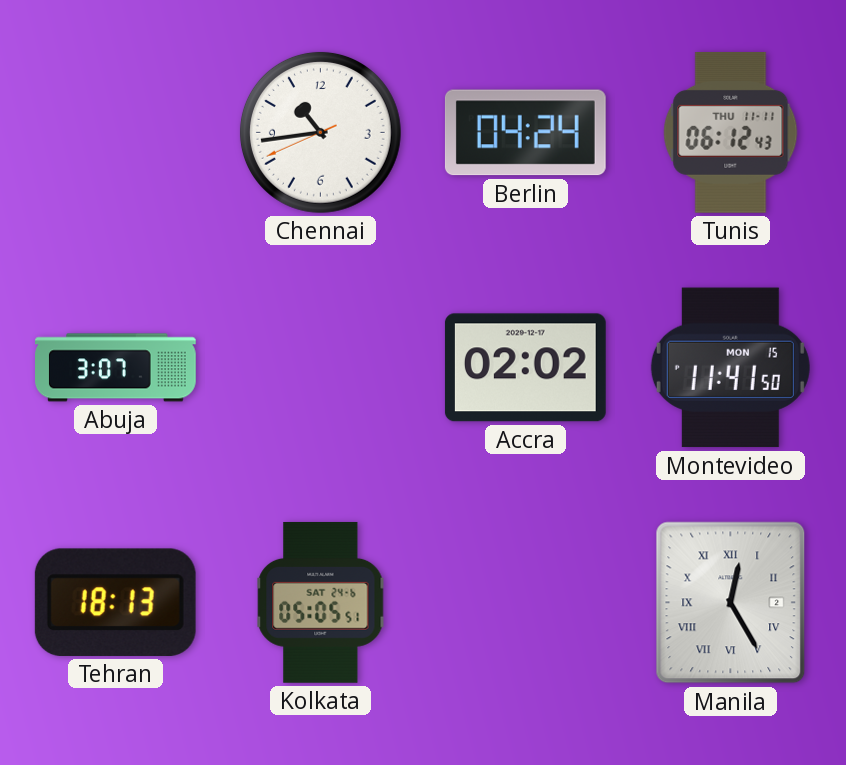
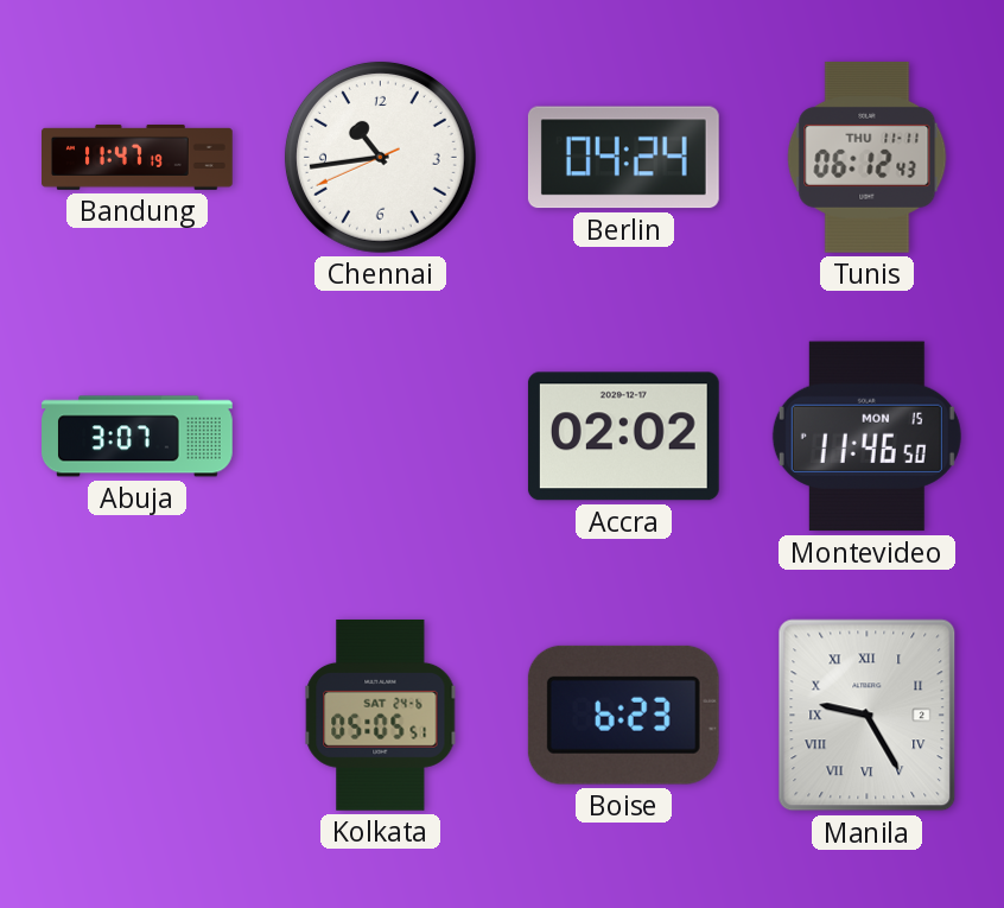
Bandung: none -> 11:47 (138, 157)
Montevideo: 11:41 -> 11:46 (866, 437)
Tehran: 18:13 -> none (115, 602)
Boise: none -> 6:23 (623, 715)
Manila: 12:25 -> 9:25 (868, 716)
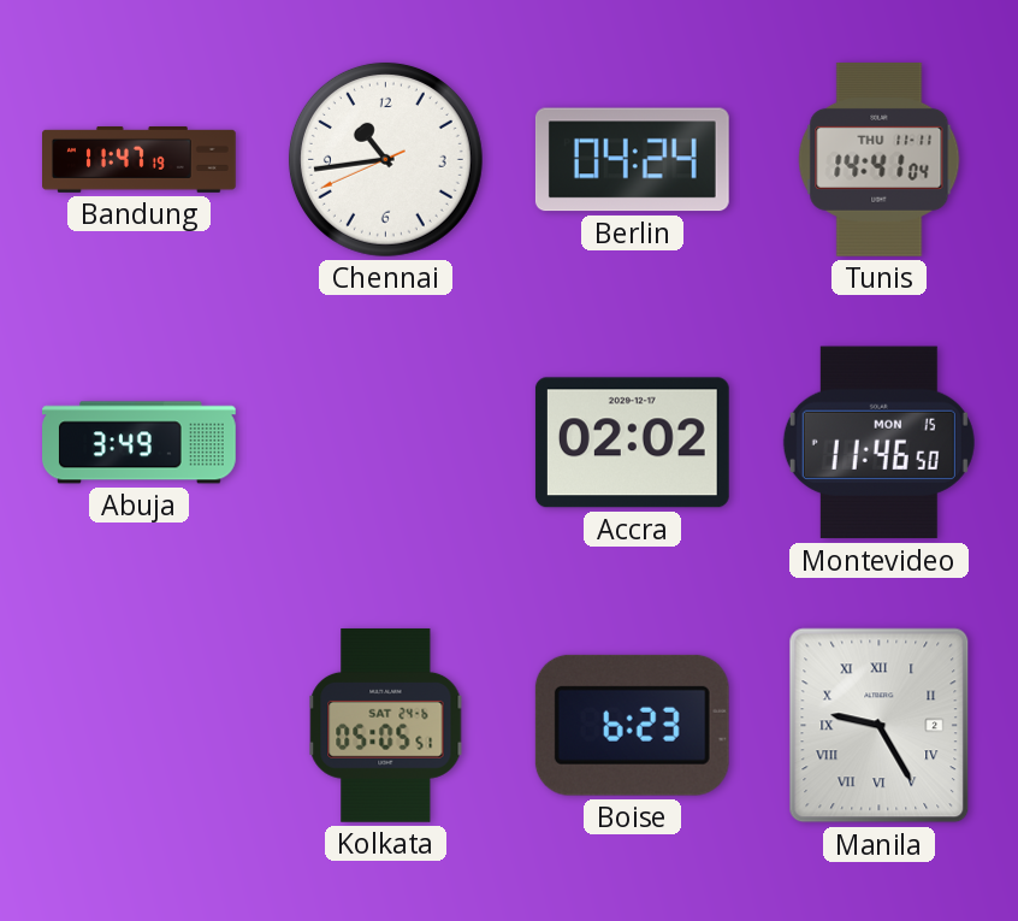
Tunis: 06:12 -> 14:41 (880, 159)
Abuja: 3:07 -> 3:49 (140, 443)
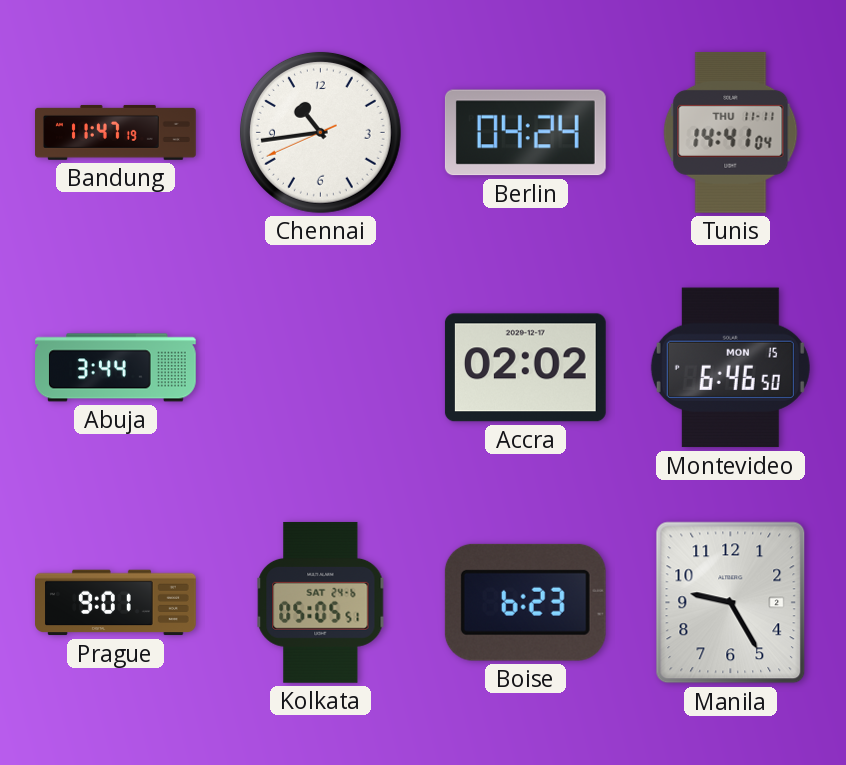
Abuja: 3:49 -> 3:44 (116, 368)
Montevideo: 11:46 -> 6:46 (730, 368)
Prague: none -> 9:01 (116, 603)
Manila numerals: Roman -> Arabic (731, 603)
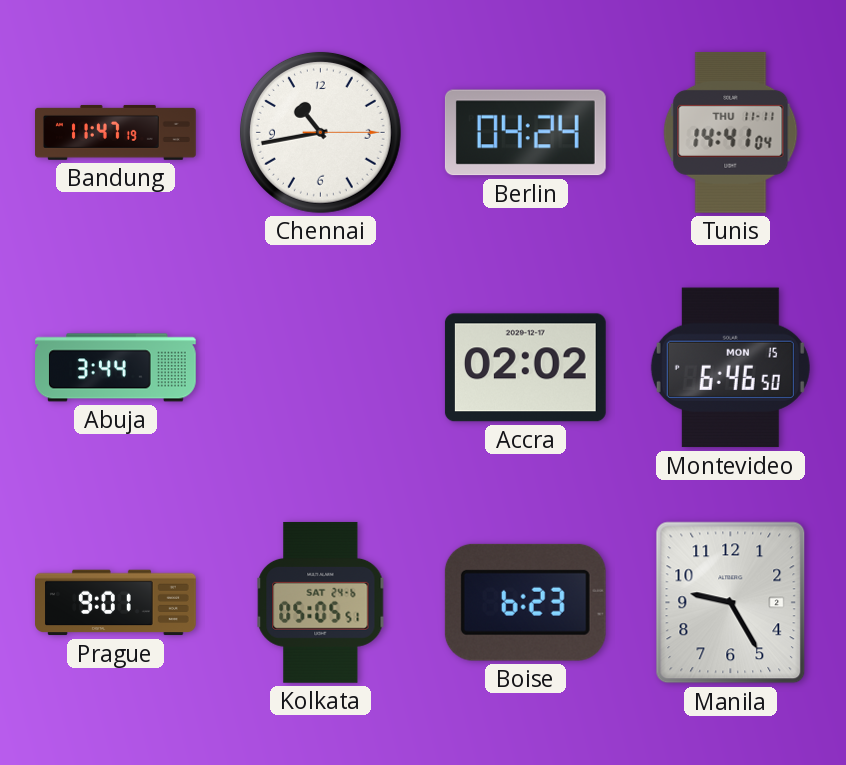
Chennai: 10:43:41 -> 10:43:15 (320, 132)
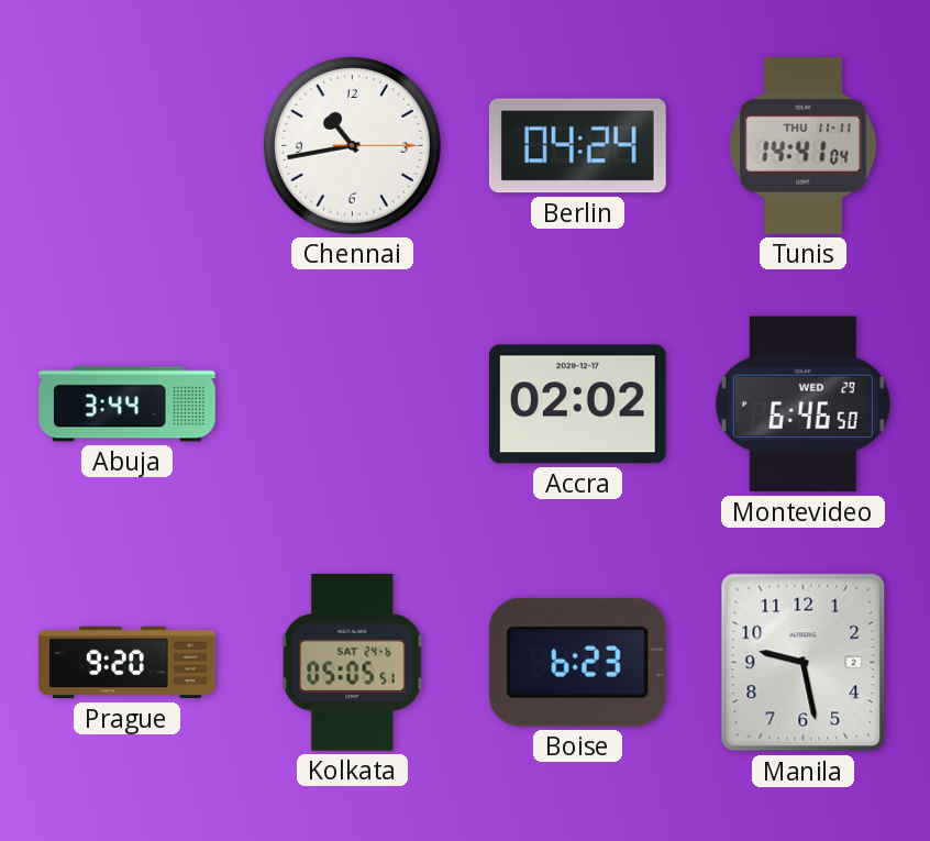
Bandung: 11:47 -> none (116, 132)
Montevideo date: MON 15 -> WED 29 (802, 405)
Prague: 9:01 -> 9:20 (128, 663)
Manila: 9:25 -> 9:28 (804, 663)
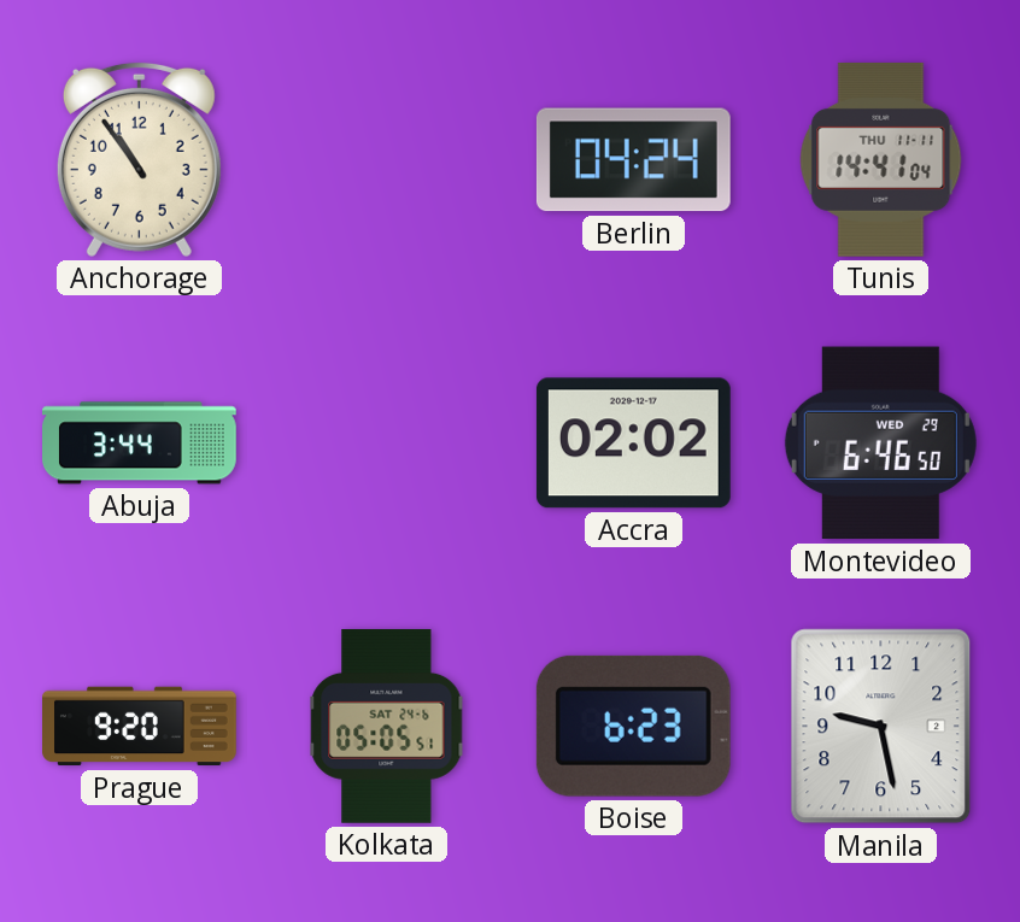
Anchorage: none -> 10:54 (139, 159)
Chennai: 10:43 -> none (352, 145)
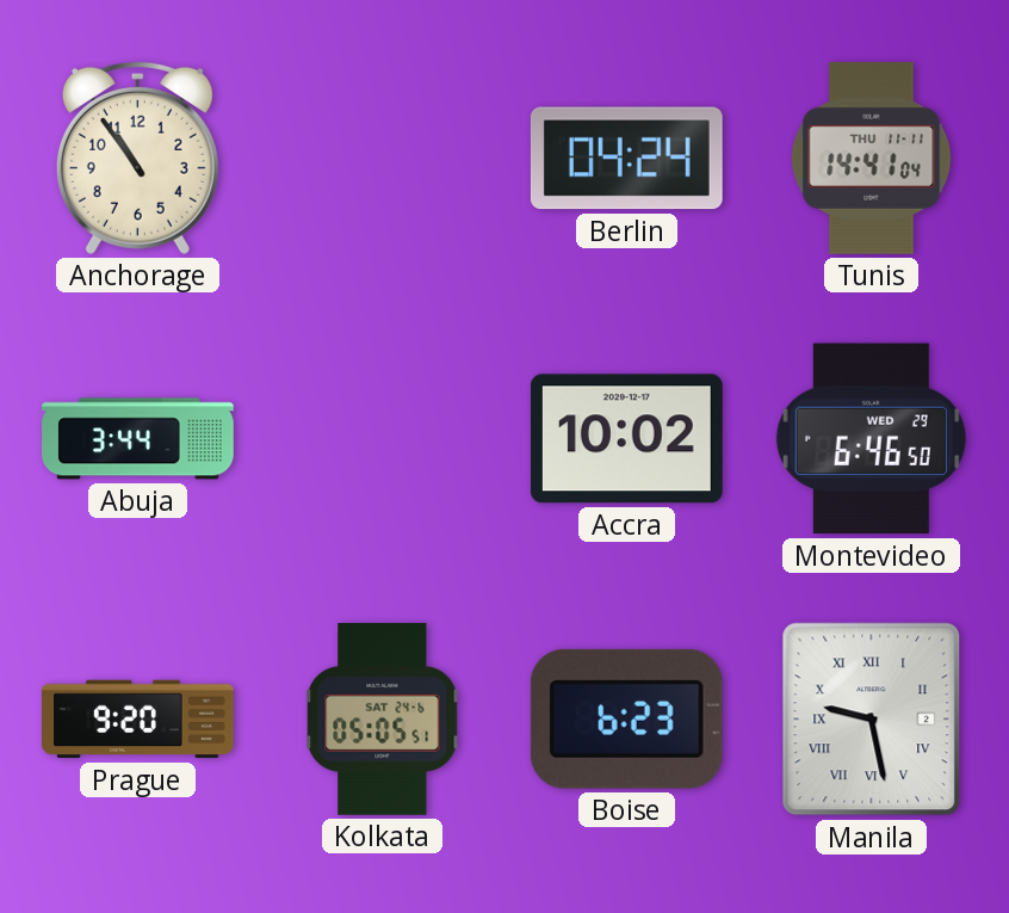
Accra: 02:02 -> 10:02 (626, 439)
Manila numerals: Arabic -> Roman (872, 720)
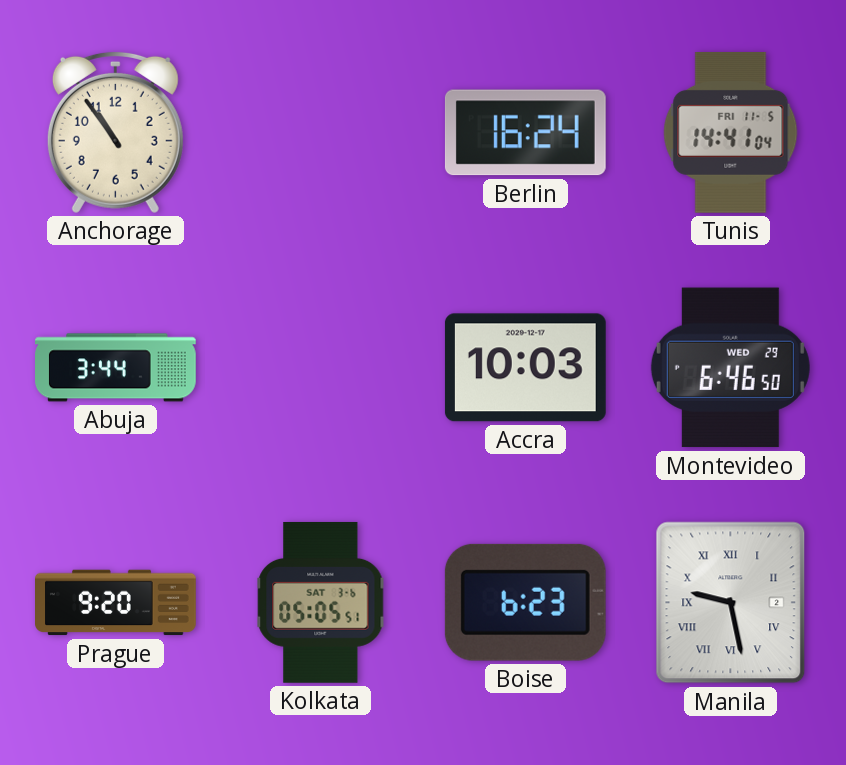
Berlin: 04:24 -> 16:24 (525, 133)
Tunis date: THU 11-11 -> FRI 11-5 (731, 132)
Accra: 10:02 -> 10:03 (525, 368)
Kolkata date: SAT 24-6 -> SAT 3-6 (321, 602)
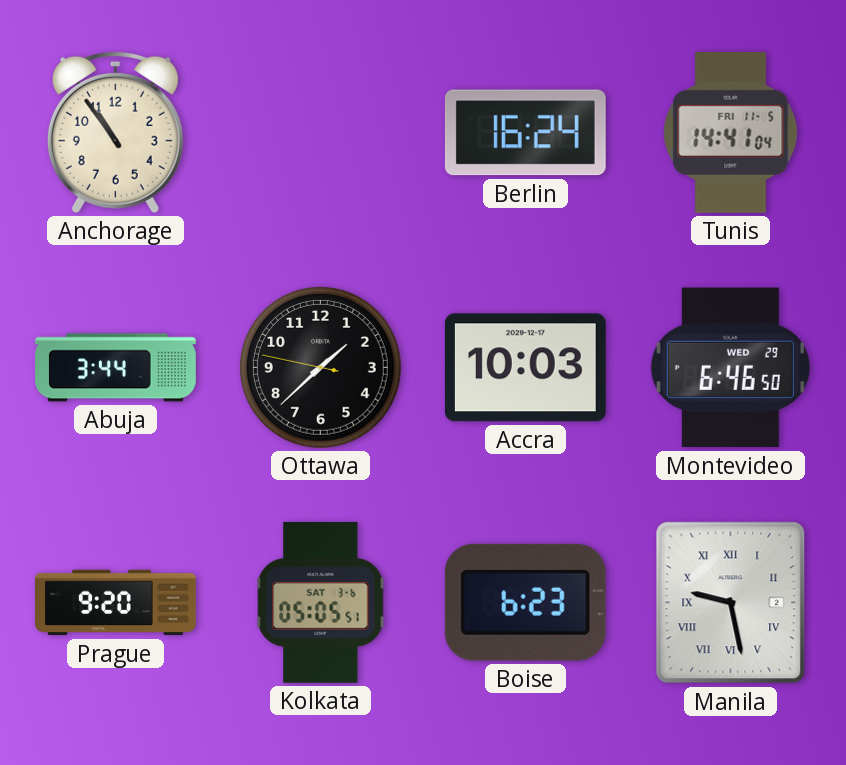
Ottawa: none -> 1:37 (320, 367)
